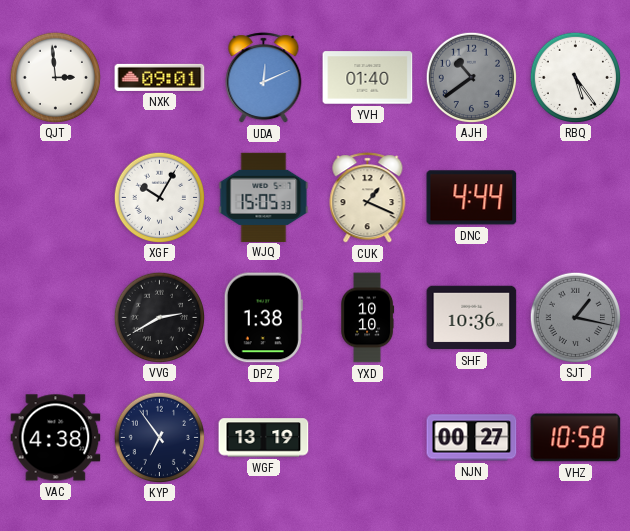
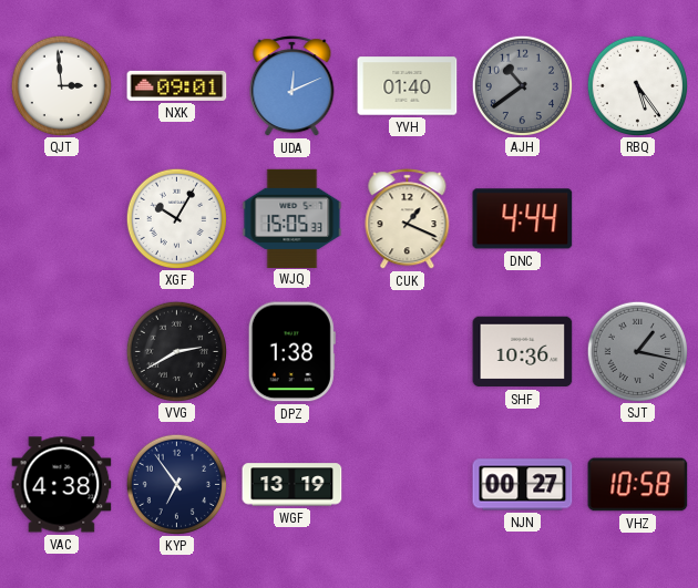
YXD: 10:10 -> none (368, 318)
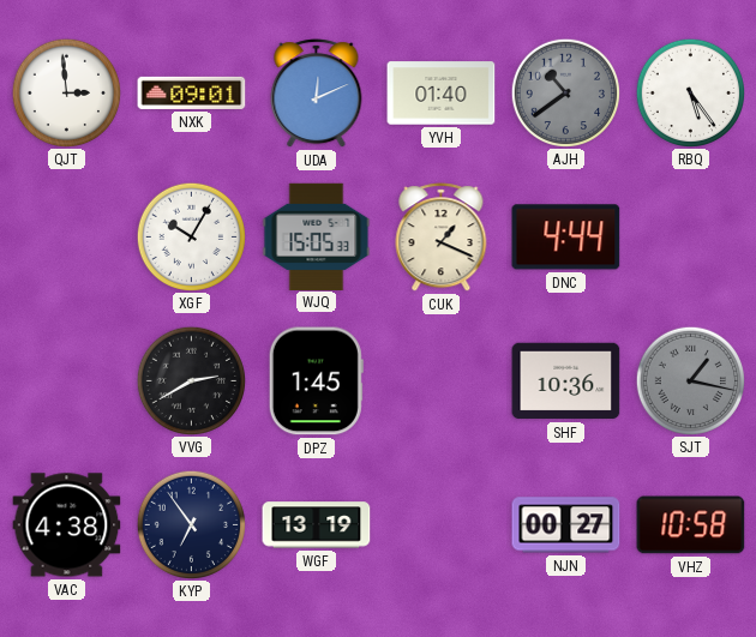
DPZ: 1:38 -> 1:45 (316, 381)
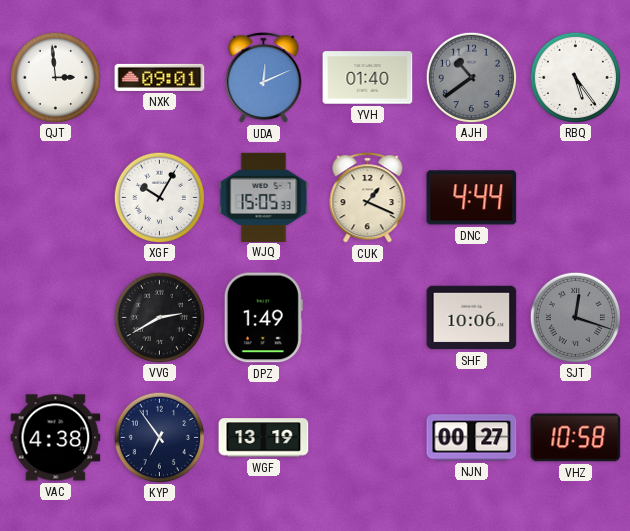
DPZ: 1:45 -> 1:49 (263, 318)
SHF: 10:36 -> 10:06 (472, 318)
SJT: 1:17 -> 12:18 (575, 317)
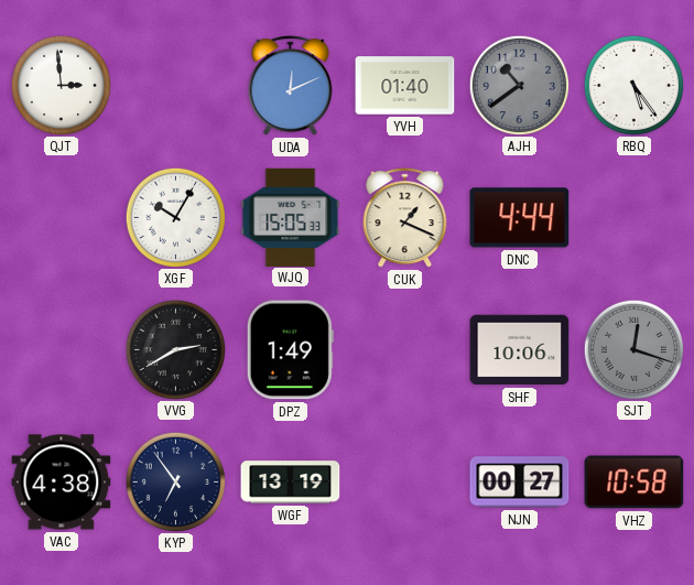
NXK: 09:01 -> none (160, 77)
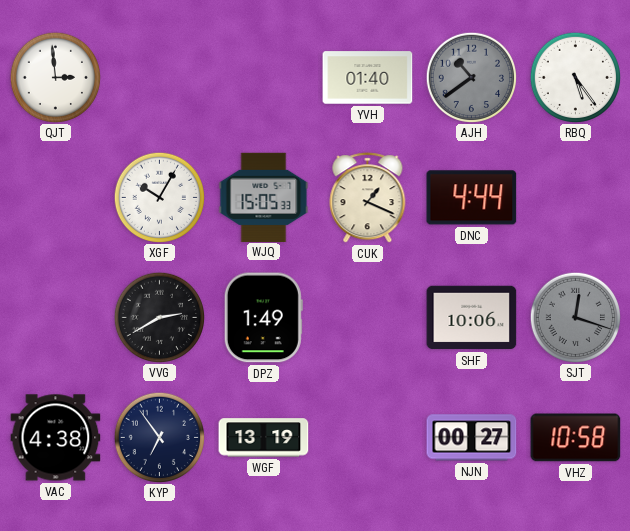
UDA: 12:11 -> none (291, 86)
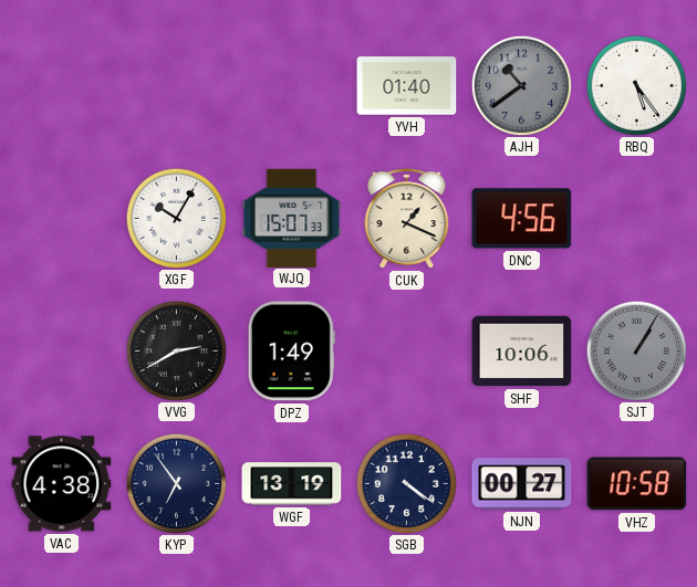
QJT: 2:59 -> none (55, 77)
WJQ: 15:05 -> 15:07 (292, 218)
DNC: 4:44 -> 4:56 (522, 219)
SJT: 12:18 -> 1:05 (636, 350)
SGB: none -> 4:21 (406, 483)
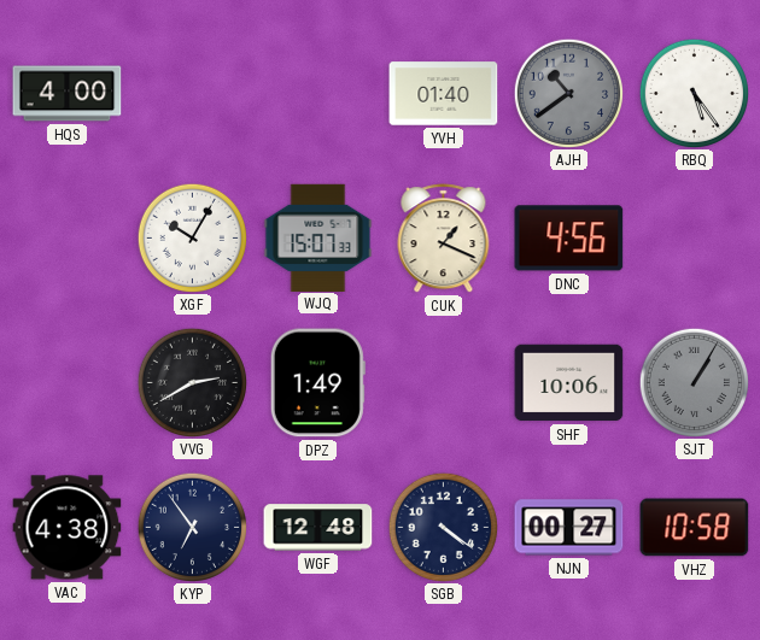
HQS: none -> 4:00 (68, 94)
WGF: 13:19 -> 12:48 (318, 528)
